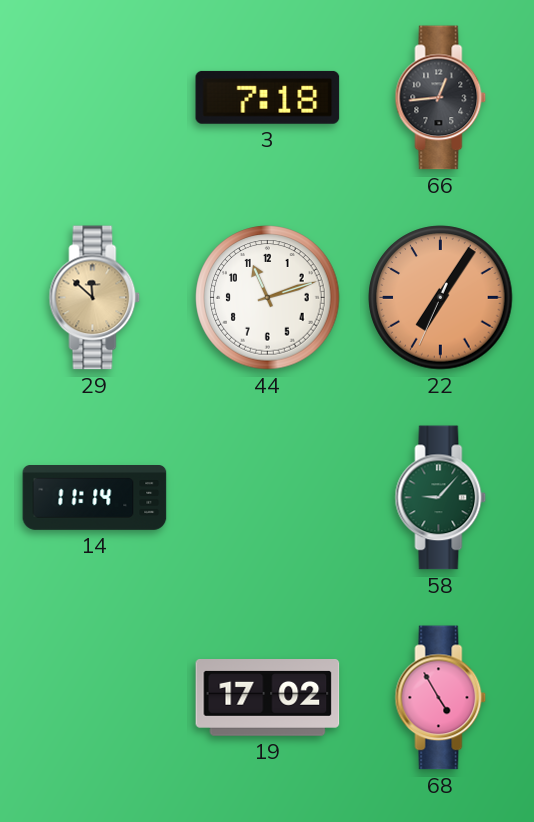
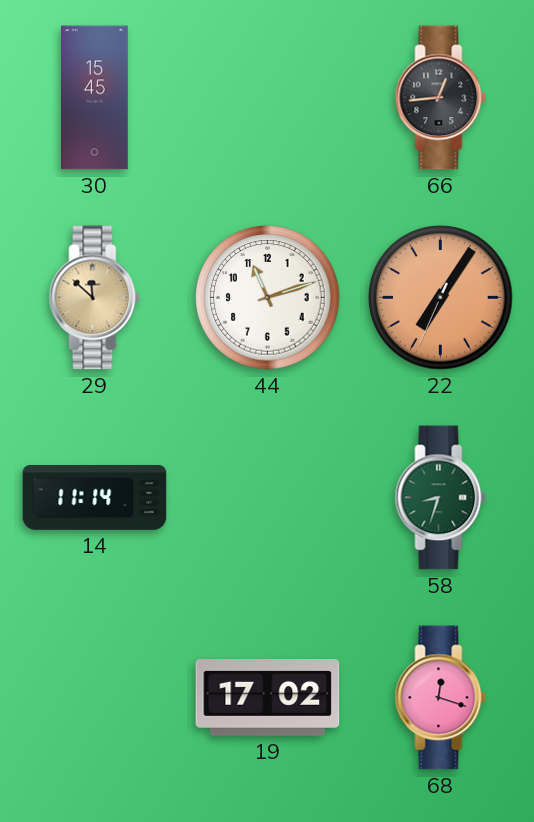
30: none -> 15:45 (95, 98)
3: 7:18 -> none (268, 97)
58: 9:07 -> 8:33 (441, 498)
68: 4:55 -> 12:18 (441, 698)
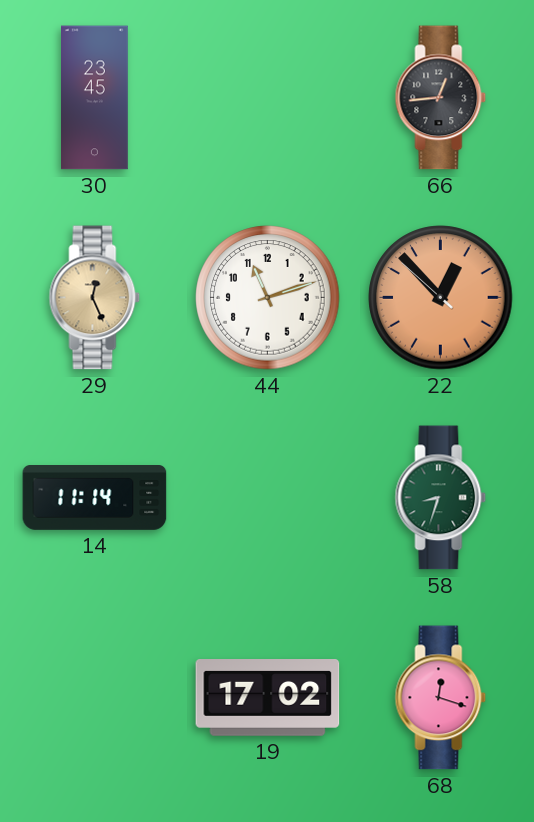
30: 15:45 -> 23:45 (95, 98)
29: 11:52 -> 12:26 (95, 298)
22: 7:05 -> 12:52 (441, 298)
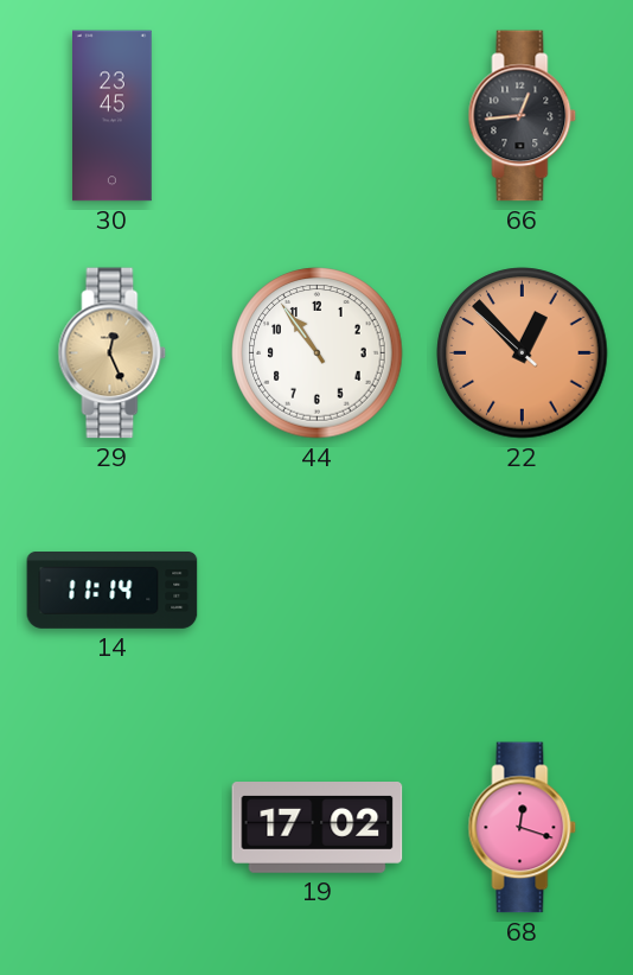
44: 11:12 -> 10:54 (318, 353)
58: 8:33 -> none (441, 498)
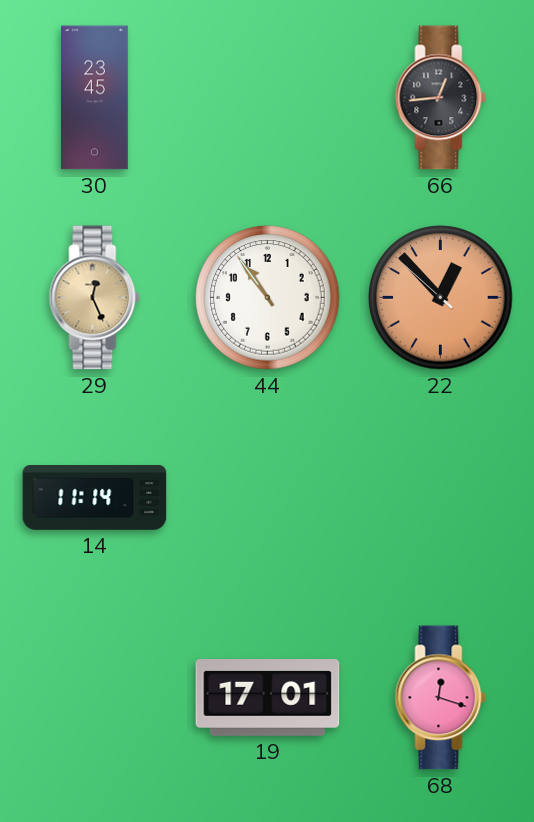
19: 17:02 -> 17:01 (268, 698)
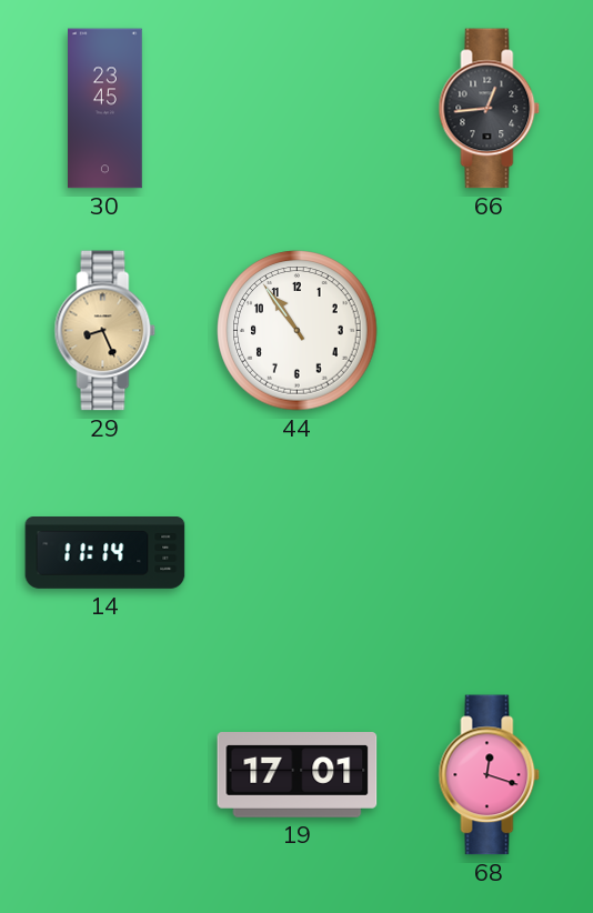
29: 12:26 -> 8:26 (105, 331)
22: 12:52 -> none (441, 298)
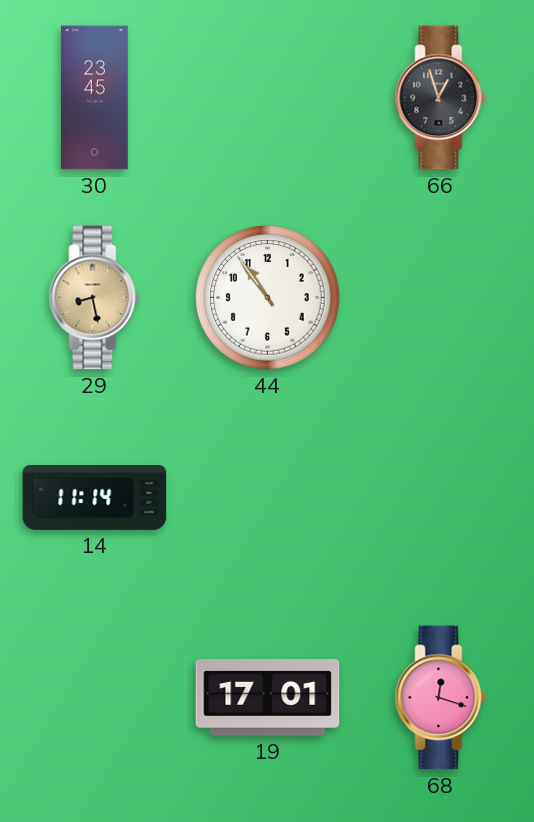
66: 12:44 -> 12:57 (441, 98)
29: 8:26 -> 8:28 (95, 298)
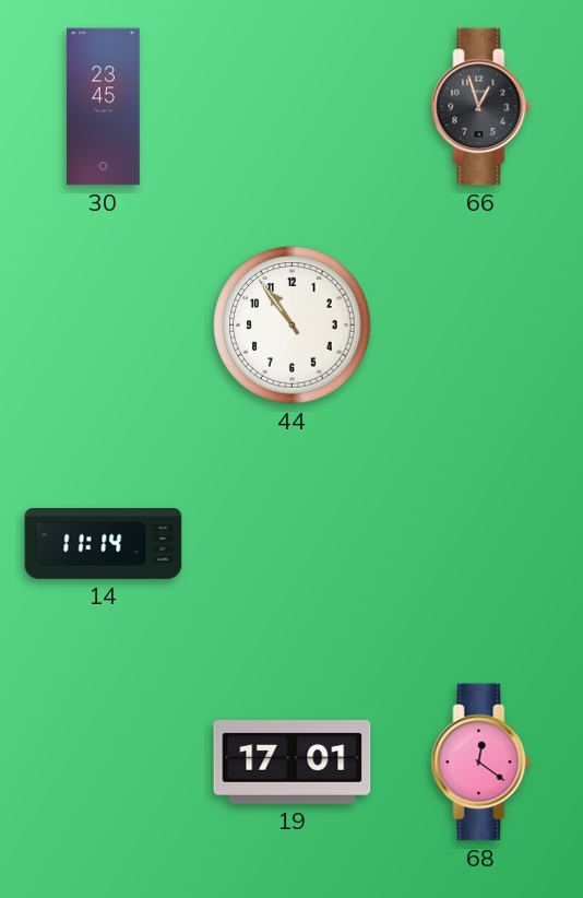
29: 8:28 -> none (95, 298)
68: 12:18 -> 12:21 (481, 763)
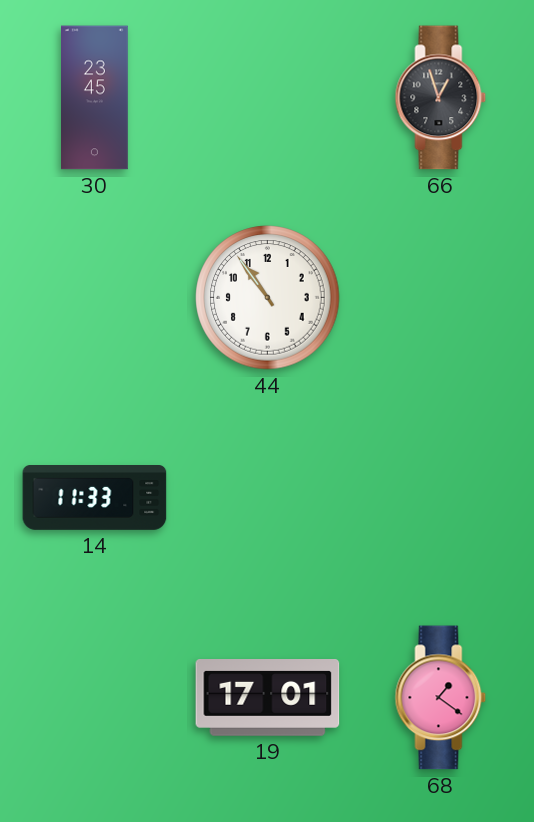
14: 11:14 -> 11:33 (95, 498)
68: 12:21 -> 1:21 (441, 698)
